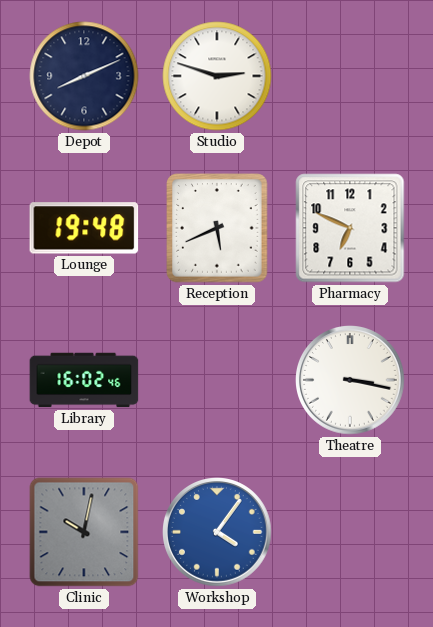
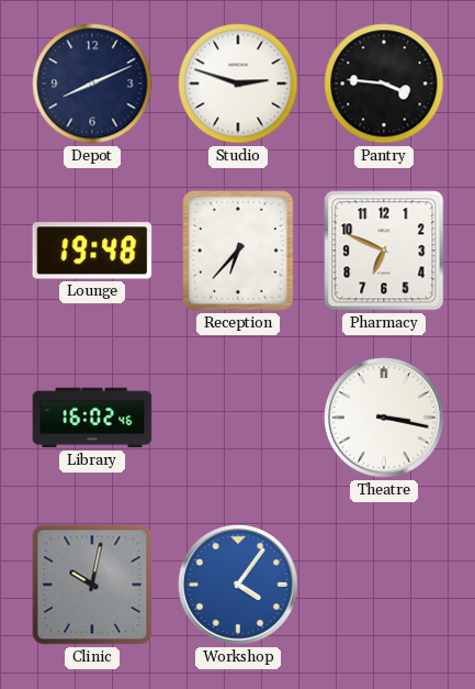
Pantry: none -> 3:46 (384, 84)
Reception: 5:41 -> 6:37 (238, 251)
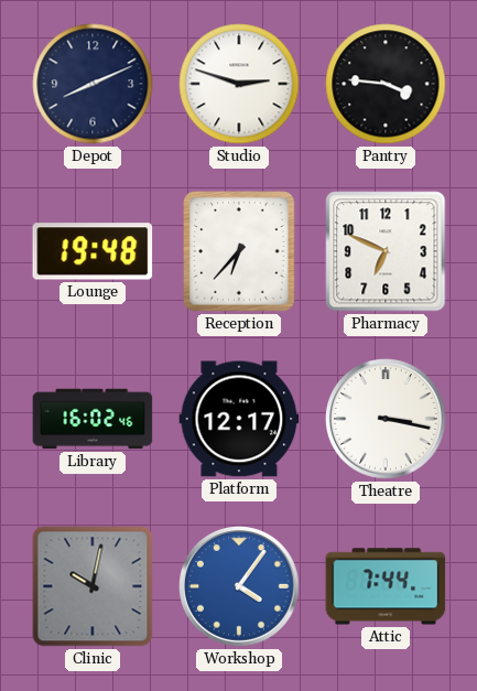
Platform: none -> 12:17 (239, 419)
Attic: none -> 7:44 (386, 586)
